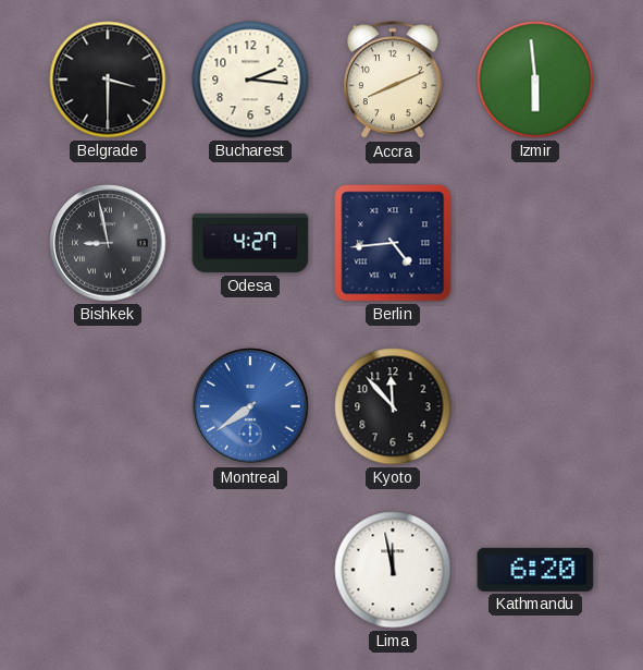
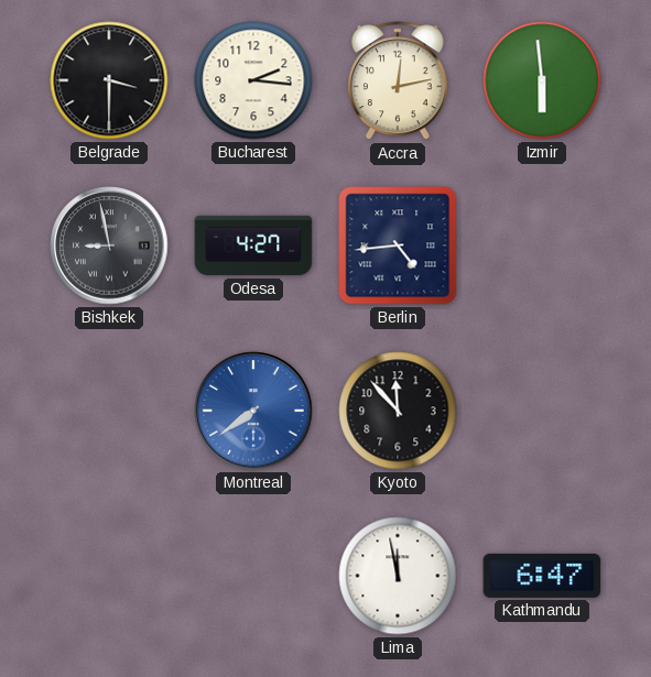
Accra: 8:11 -> 12:13 (398, 81)
Kathmandu: 6:20 -> 6:47 (542, 576)
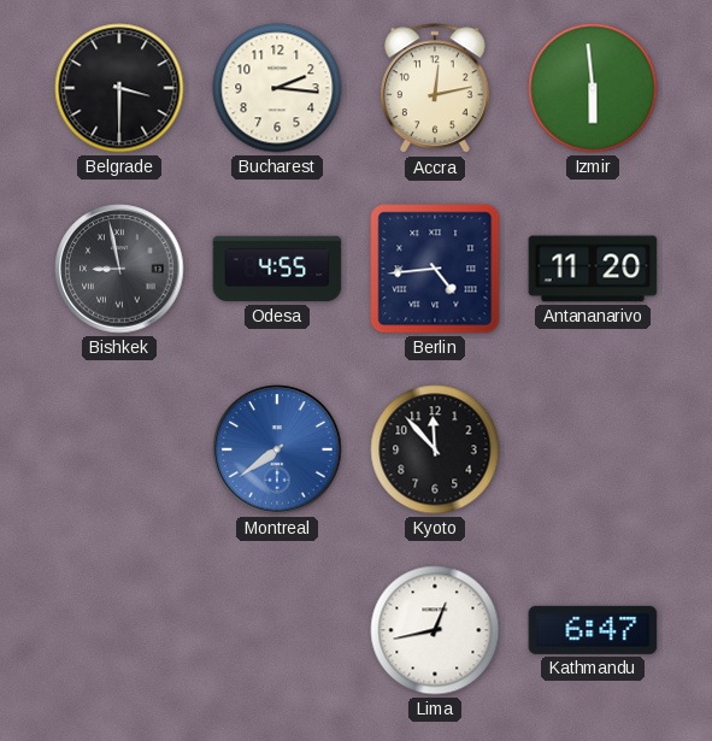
Odesa: 4:27 -> 4:55 (277, 269)
Antananarivo: none -> 11:20 (593, 269)
Lima: 11:58 -> 12:43 (435, 630)
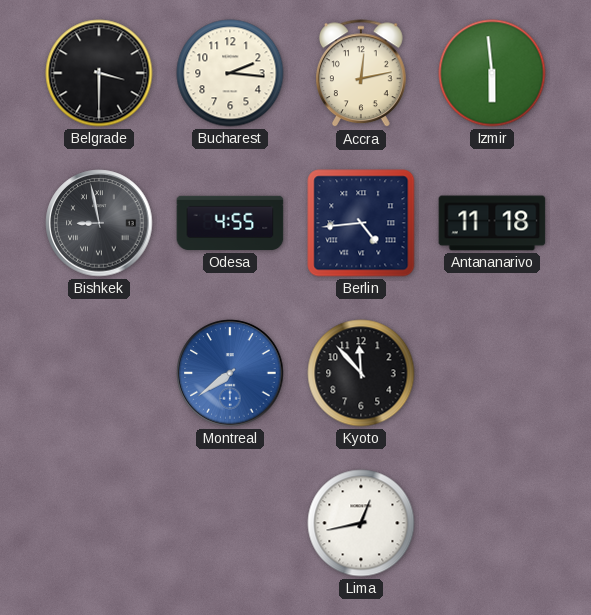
Antananarivo: 11:20 -> 11:18 (492, 223)
Kathmandu: 6:47 -> none (593, 630)
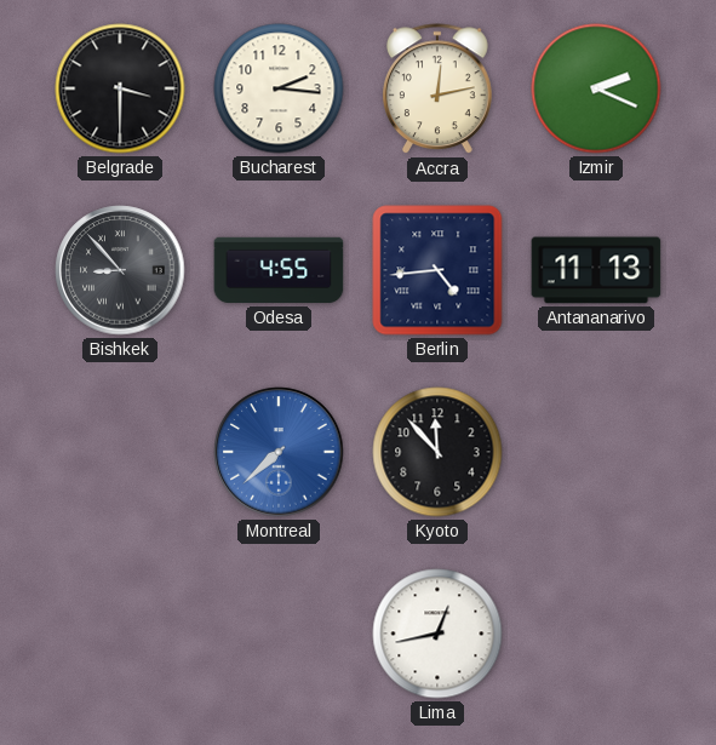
Izmir: 5:59 -> 2:19 (596, 88)
Bishkek: 8:58 -> 8:53 (120, 270)
Antananarivo: 11:18 -> 11:13 (596, 270)
Montreal: 7:39 -> 7:38 (279, 452)
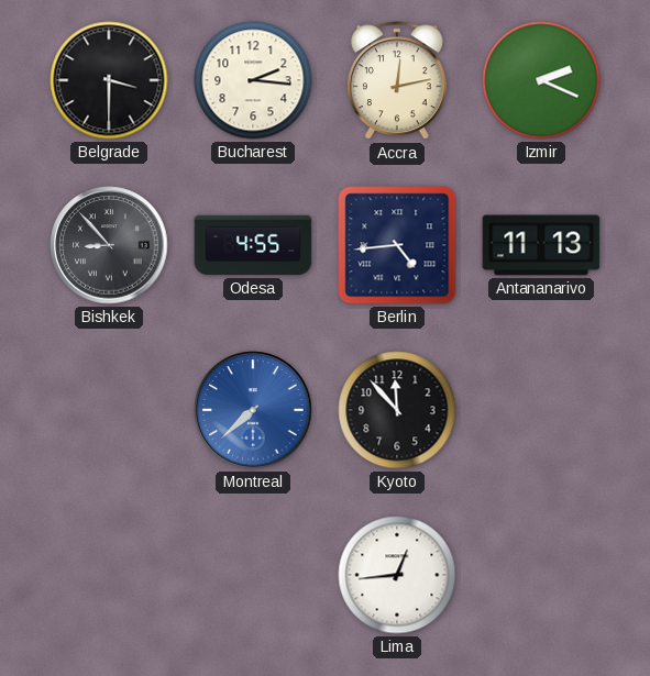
Lima: 12:43 -> 12:44 (397, 575)
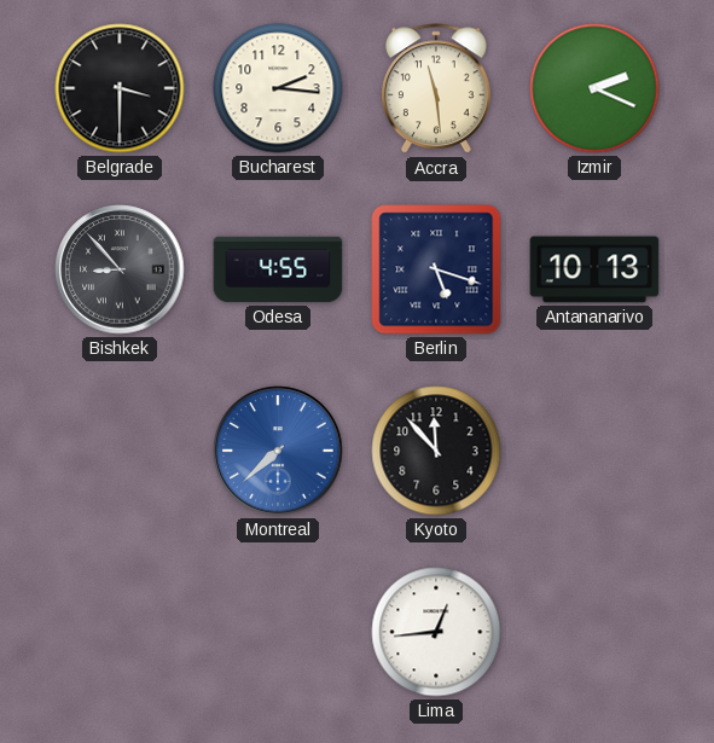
Accra: 12:13 -> 11:29 (436, 89)
Berlin: 4:44 -> 5:18 (436, 269)
Antananarivo: 11:13 -> 10:13 (594, 269)
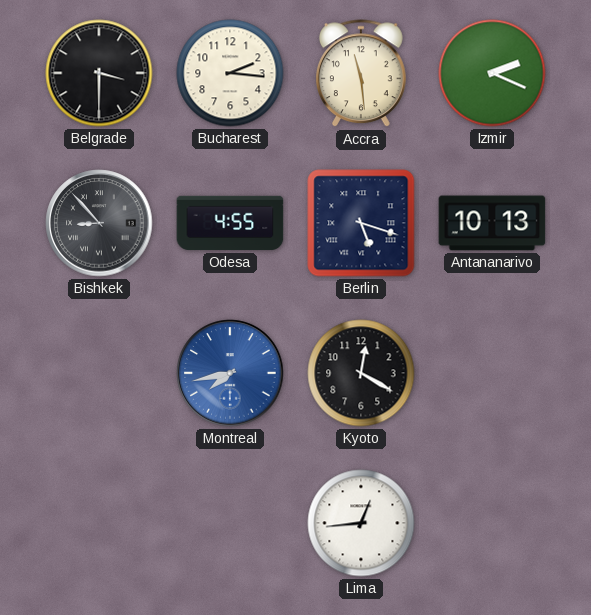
Montreal: 7:38 -> 7:43 (230, 373)
Kyoto: 11:53 -> 12:20 (361, 373)
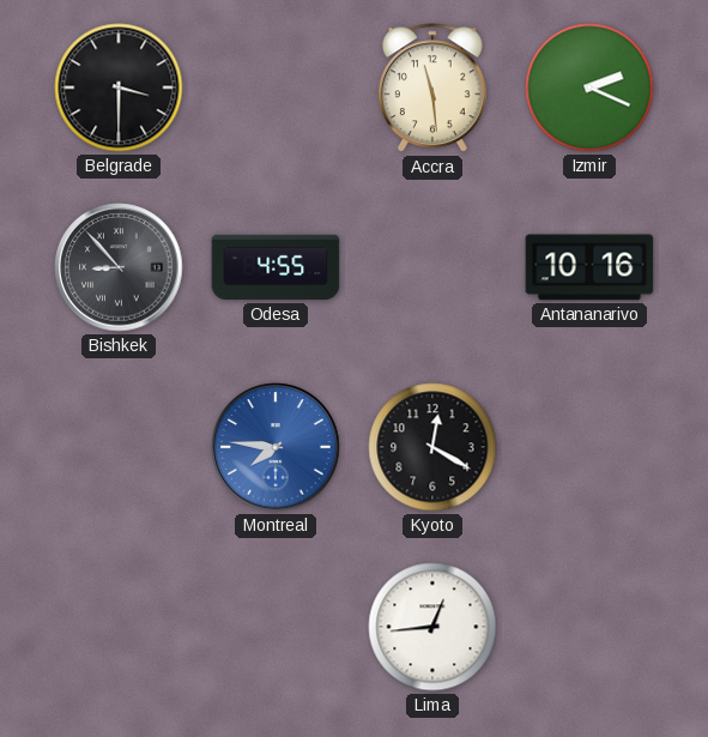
Bucharest: 2:16 -> none (230, 73)
Berlin: 5:18 -> none (361, 223)
Antananarivo: 10:13 -> 10:16 (589, 267)
Montreal: 7:43 -> 7:46 (276, 447)
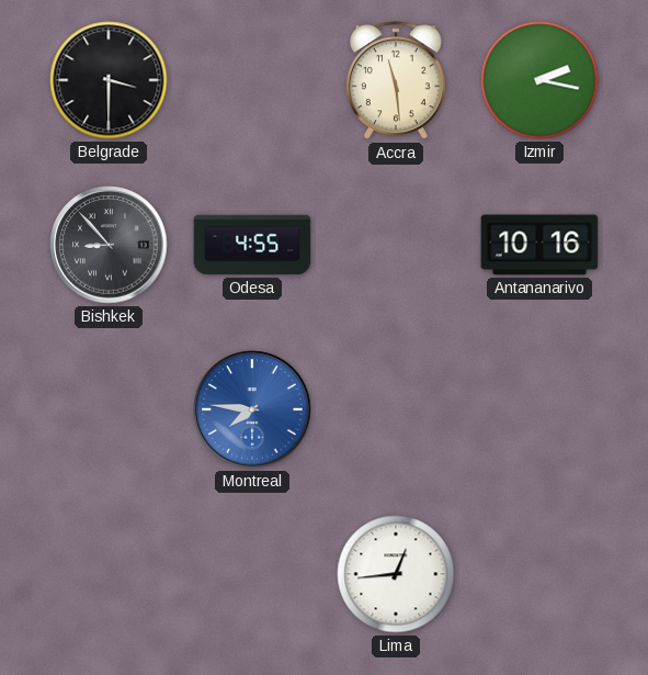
Izmir: 2:19 -> 2:17 (539, 80)
Kyoto: 12:20 -> none (432, 447)
